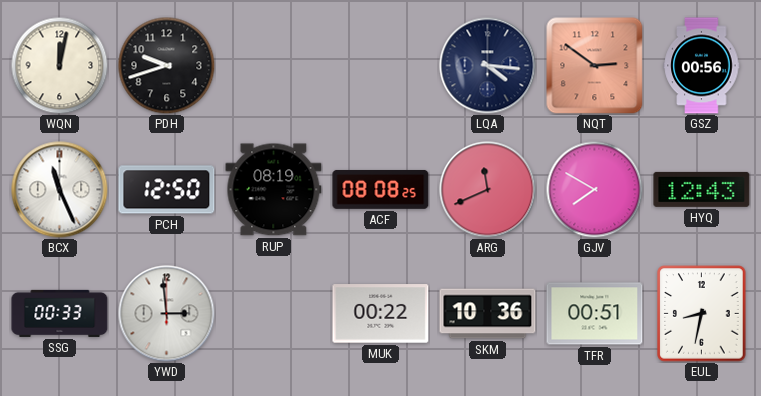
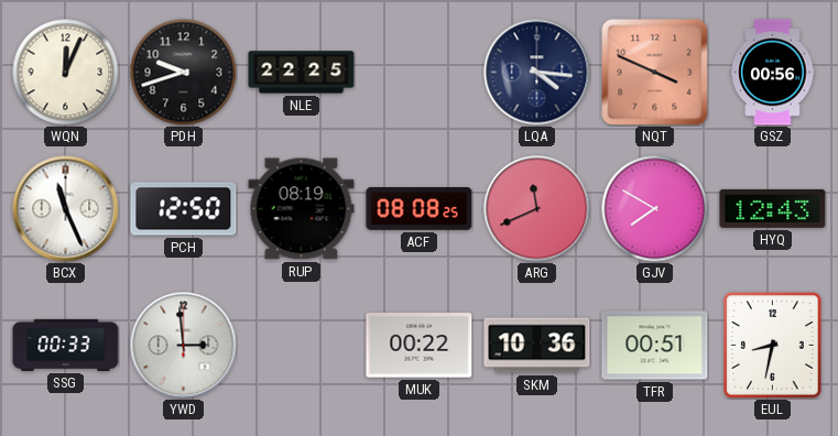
WQN: 12:02 -> 12:04 (65, 72)
NLE: none -> 22:25 (302, 73)
NQT: 2:51 -> 3:49 (655, 73)
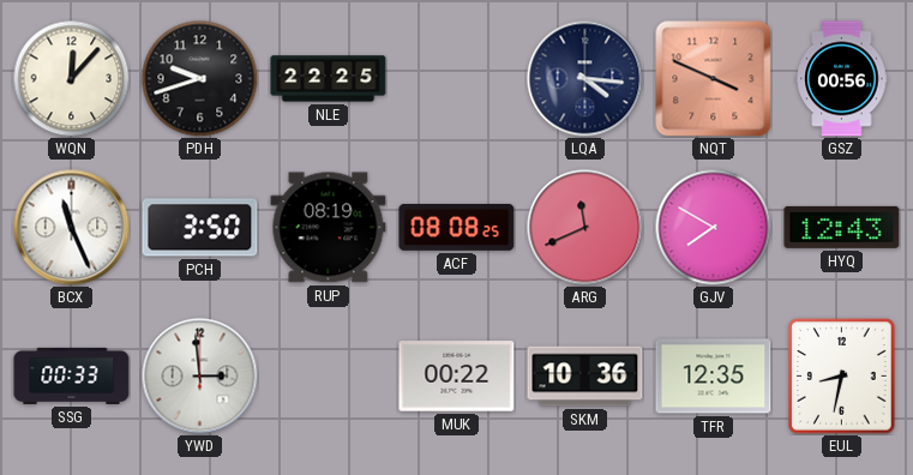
WQN: 12:04 -> 12:07 (71, 78)
PCH: 12:50 -> 3:50 (200, 228)
TFR: 00:51 -> 12:35 (714, 377)
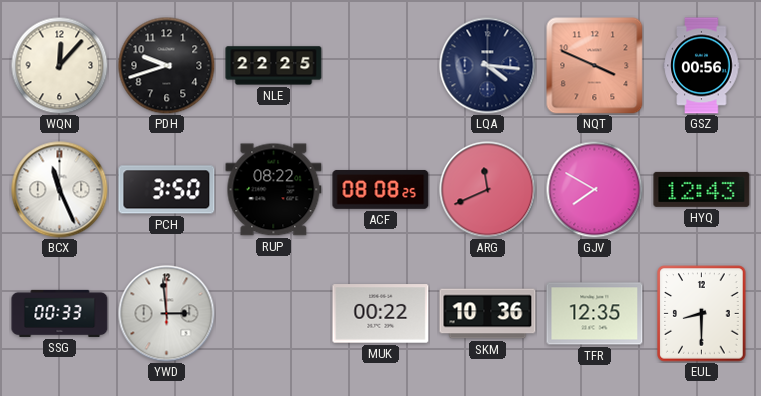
RUP: 08:19 -> 08:22 (274, 190)
EUL: 8:32 -> 8:30 (702, 314)
